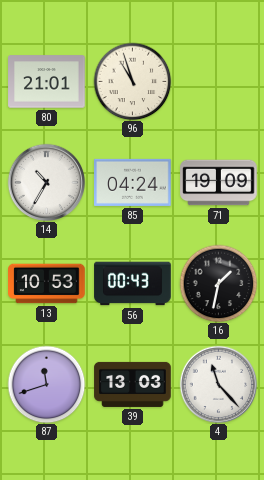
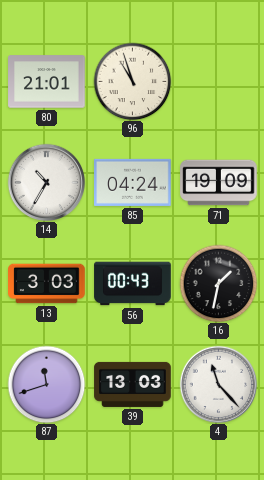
13: 10:53 -> 3:03 (47, 284)
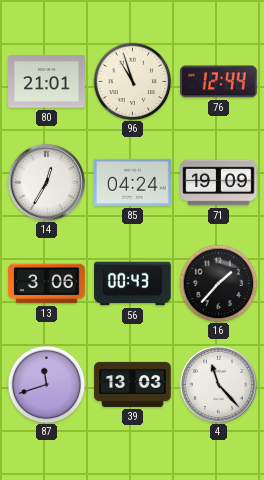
76: none -> 12:44 (219, 82)
14: 10:35 -> 12:35 (46, 182)
13: 3:03 -> 3:06 (47, 284)
16: 1:32 -> 1:37 (218, 283)
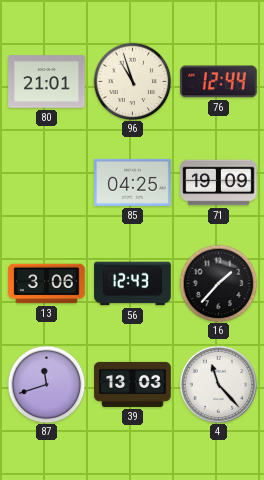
14: 12:35 -> none (46, 182)
85: 04:24 -> 04:25 (133, 182)
56: 00:43 -> 12:43 (133, 284)
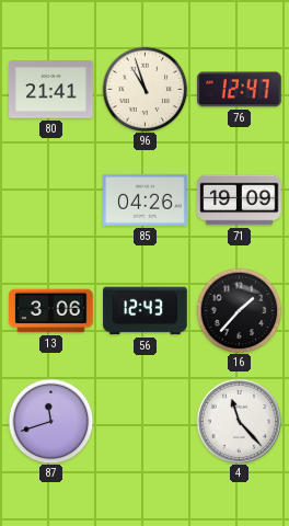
80: 21:01 -> 21:41 (51, 90)
76: 12:44 -> 12:47 (240, 90)
85: 04:25 -> 04:26 (146, 199)
39: 13:03 -> none (133, 384)
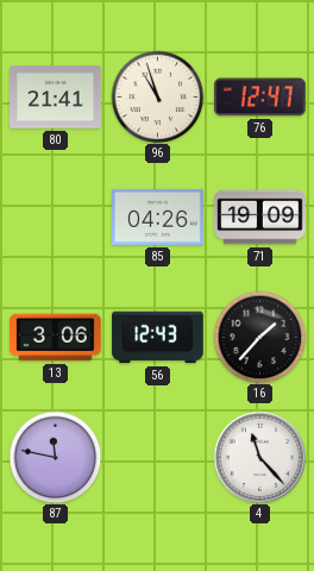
87: 11:42 -> 11:47 (55, 457)
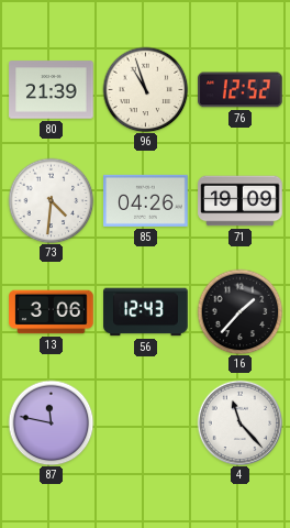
80: 21:41 -> 21:39 (52, 90)
76: 12:47 -> 12:52 (241, 90)
73: none -> 4:31 (51, 200)
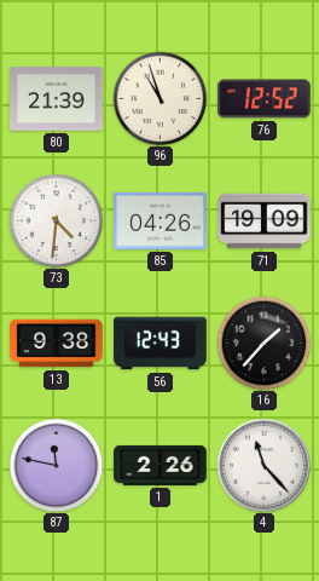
13: 3:06 -> 9:38 (57, 344)
1: none -> 2:26 (161, 465)
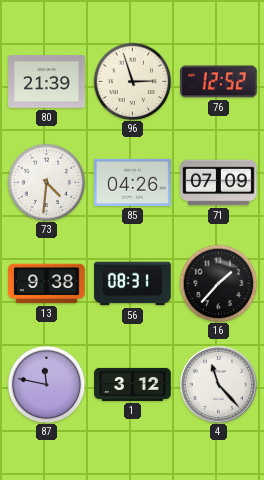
96: 10:57 -> 2:57 (132, 81)
71: 19:09 -> 07:09 (219, 183)
56: 12:43 -> 08:31 (133, 284)
1: 2:26 -> 3:12 (133, 384)
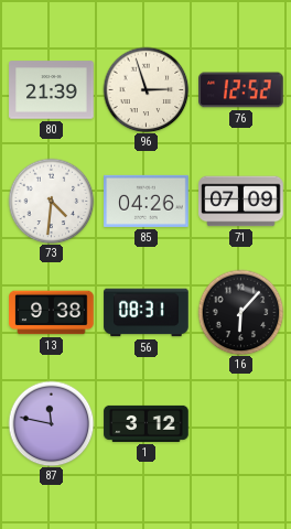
16: 1:37 -> 6:07 (240, 312)
4: 11:23 -> none (218, 384)
